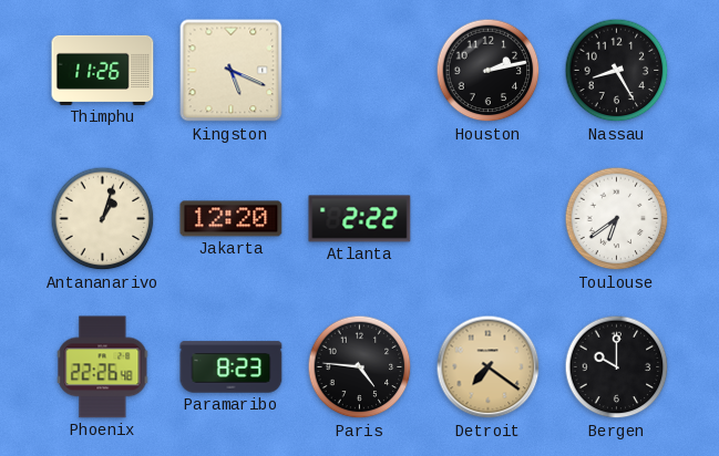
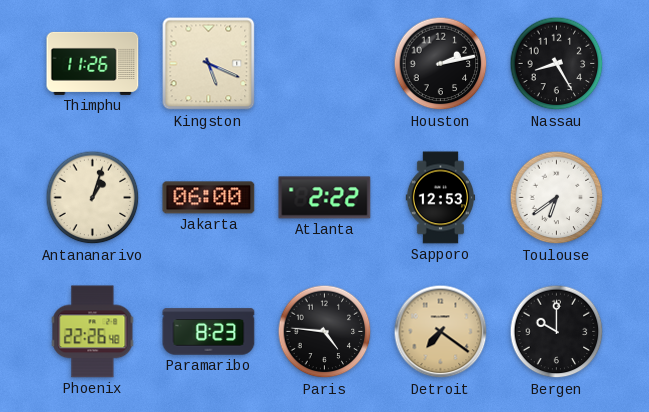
Jakarta: 12:20 -> 06:00 (209, 198)
Sapporo: none -> 12:53 (441, 198)
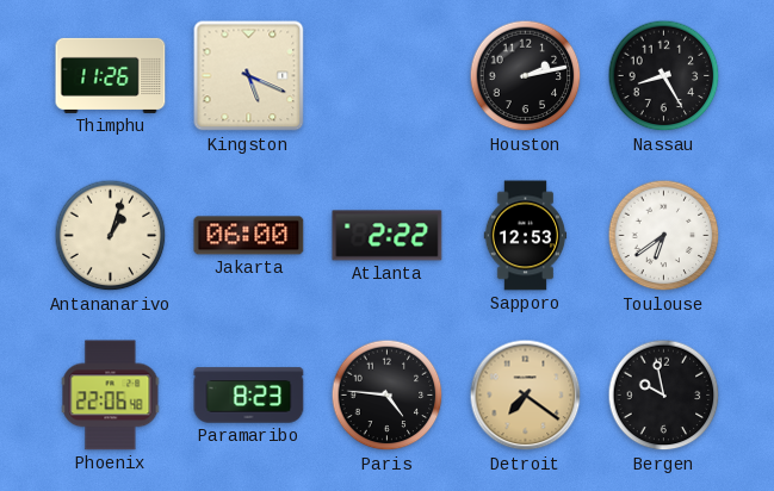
Phoenix: 22:26 -> 22:06 (111, 396)
Bergen: 10:00 -> 9:58 (664, 396)
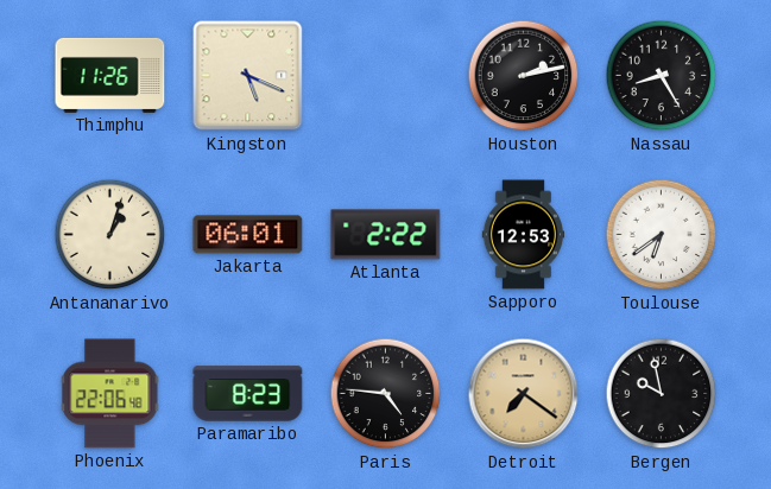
Jakarta: 06:00 -> 06:01 (248, 235)
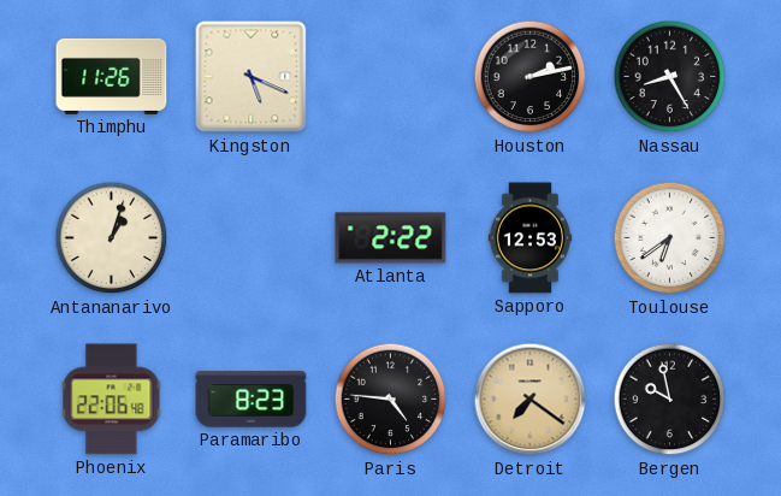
Jakarta: 06:01 -> none (248, 235)
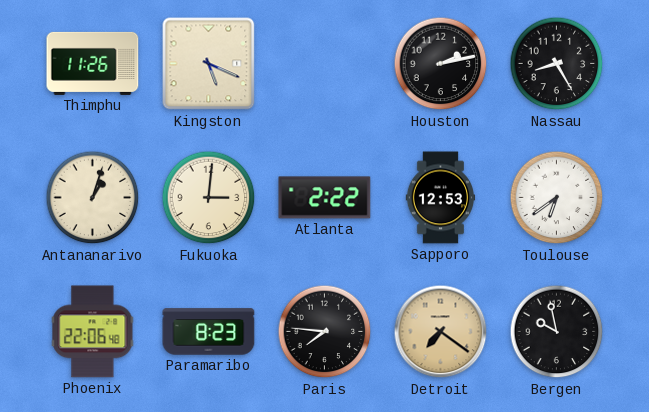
Fukuoka: none -> 3:01 (209, 198)
Paris: 4:46 -> 7:46 (325, 332)
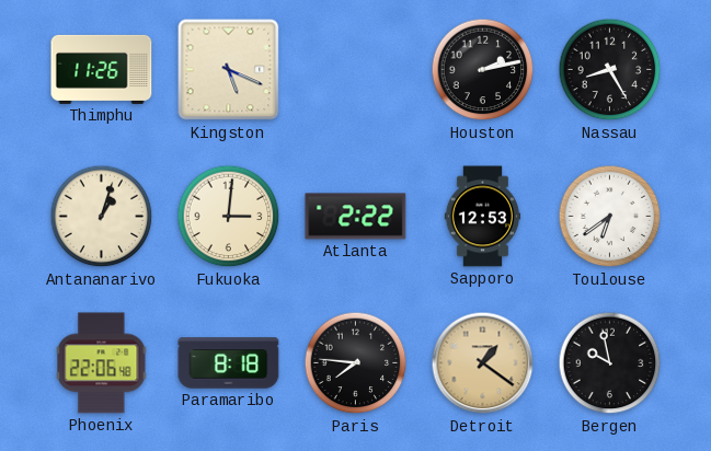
Paramaribo: 8:23 -> 8:18 (229, 363)
Detroit: 7:21 -> 1:21 (483, 363)
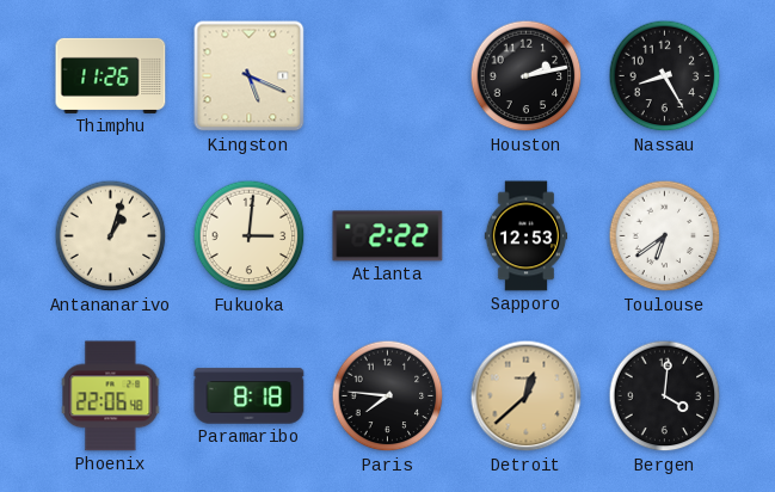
Detroit: 1:21 -> 12:38 (527, 396)
Bergen: 9:58 -> 4:01 (665, 396)
